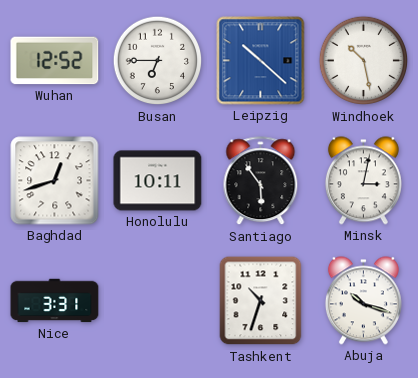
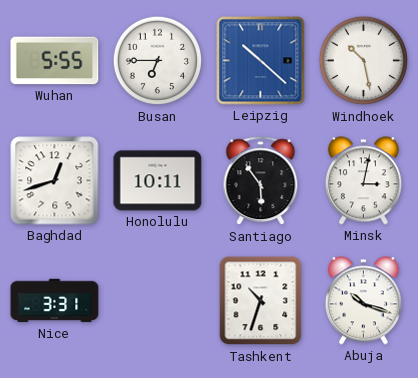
Wuhan: 12:52 -> 5:55 (55, 61)
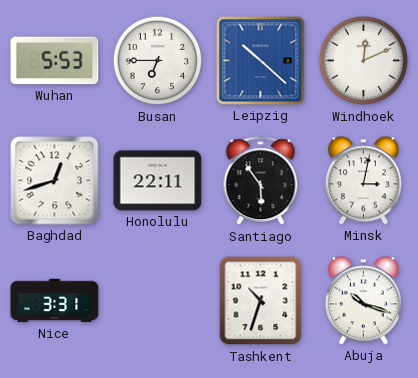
Wuhan: 5:55 -> 5:53 (55, 61)
Windhoek: 10:28 -> 12:11 (364, 61)
Honolulu: 10:11 -> 22:11 (158, 181)
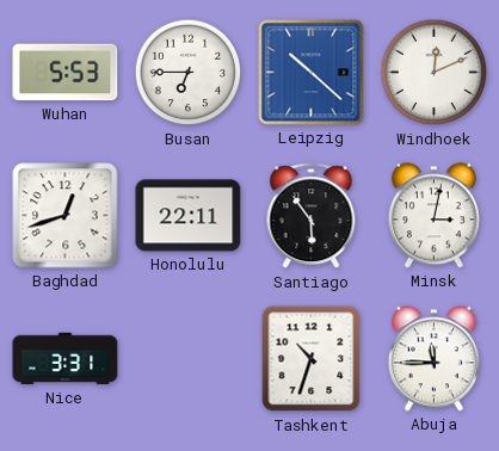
Abuja: 10:18 -> 11:45 (433, 359)
